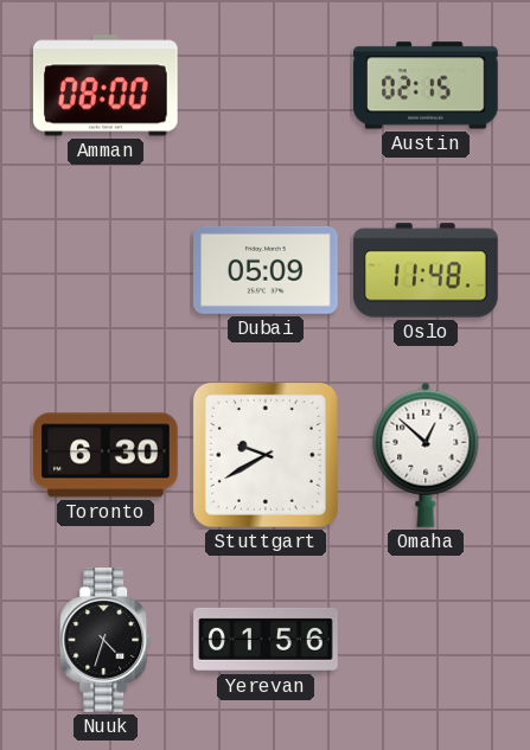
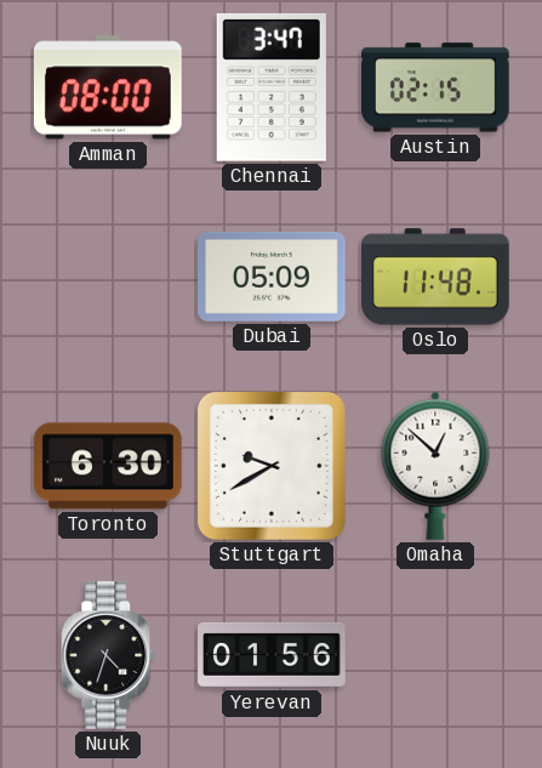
Chennai: none -> 3:47 (272, 87)
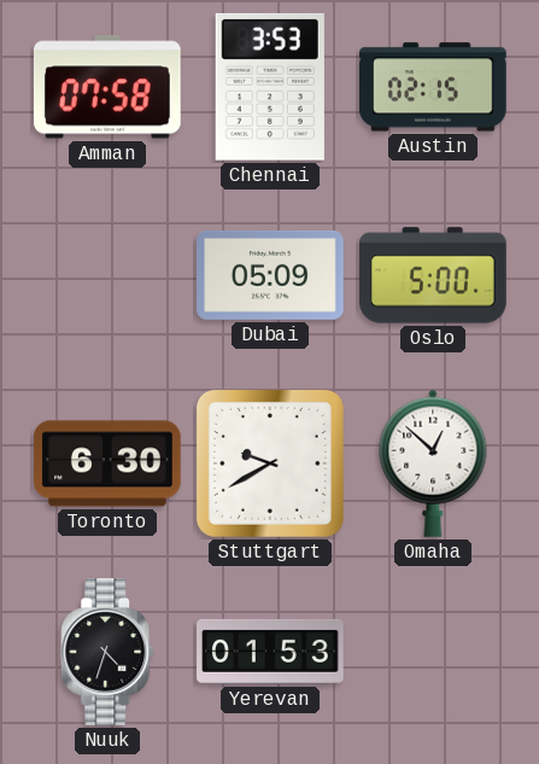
Amman: 08:00 -> 07:58 (107, 87)
Chennai: 3:47 -> 3:53 (270, 87)
Oslo: 11:48 -> 5:00 (433, 275)
Yerevan: 01:56 -> 01:53 (270, 652)
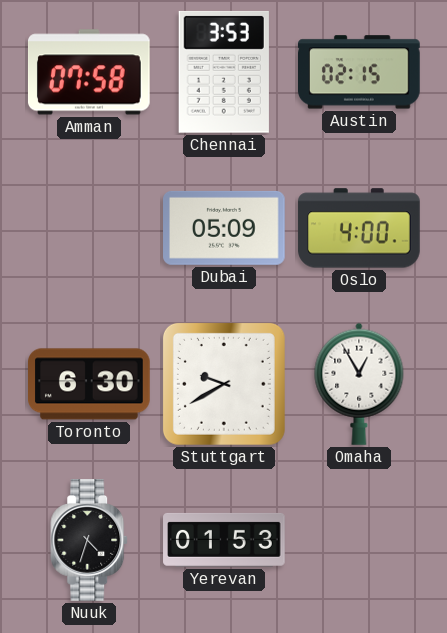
Oslo: 5:00 -> 4:00 (359, 228)
Omaha: 12:52 -> 12:55 (359, 384)
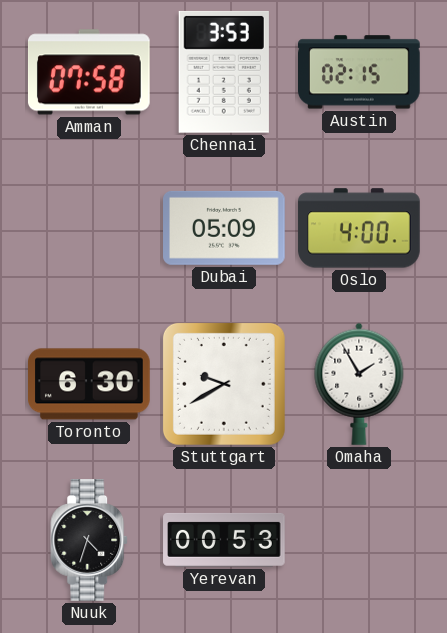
Omaha: 12:55 -> 1:55 (359, 384)
Yerevan: 01:53 -> 00:53 (224, 540)
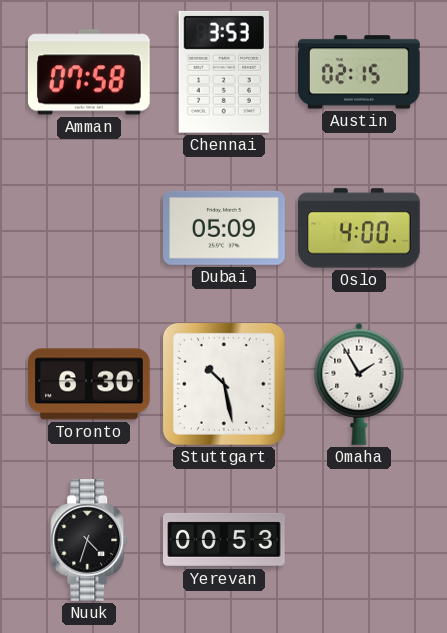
Stuttgart: 9:40 -> 10:28 (224, 384)
